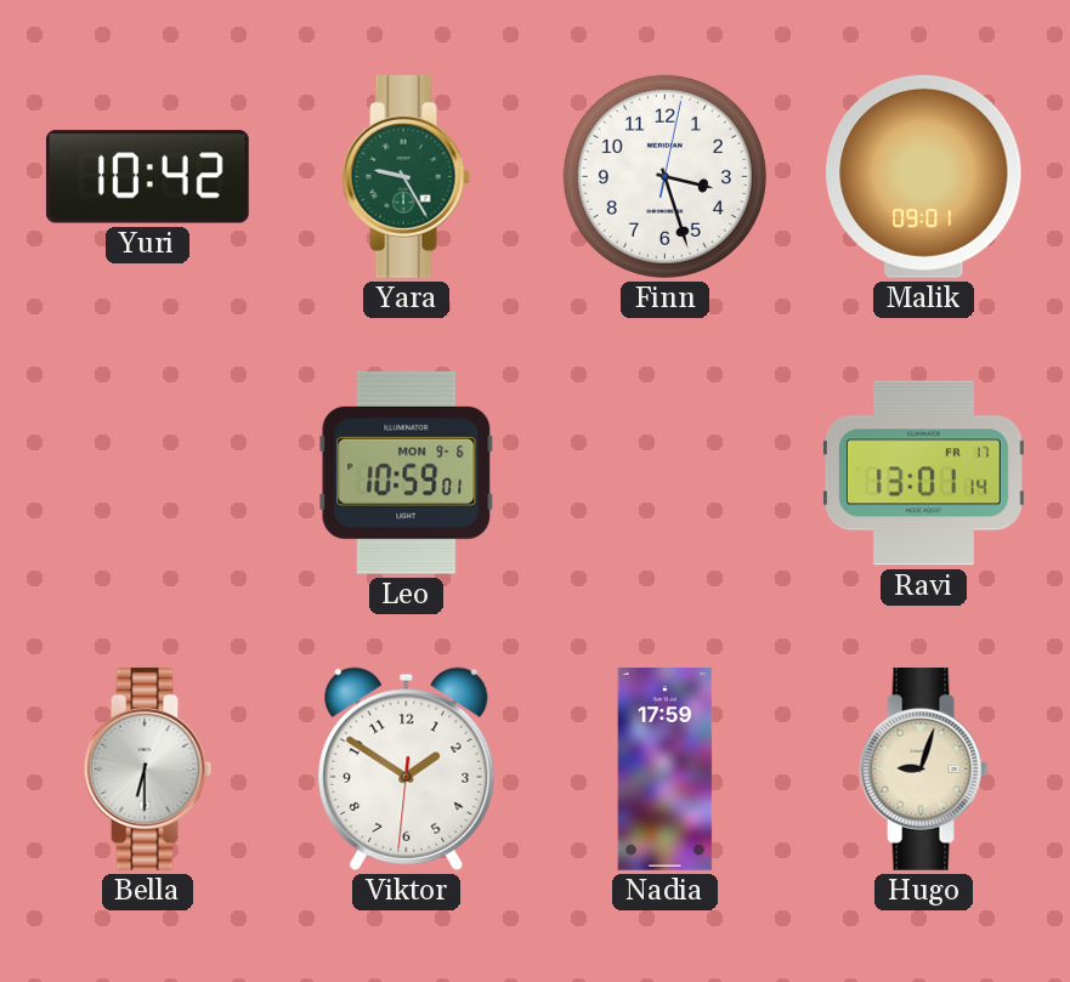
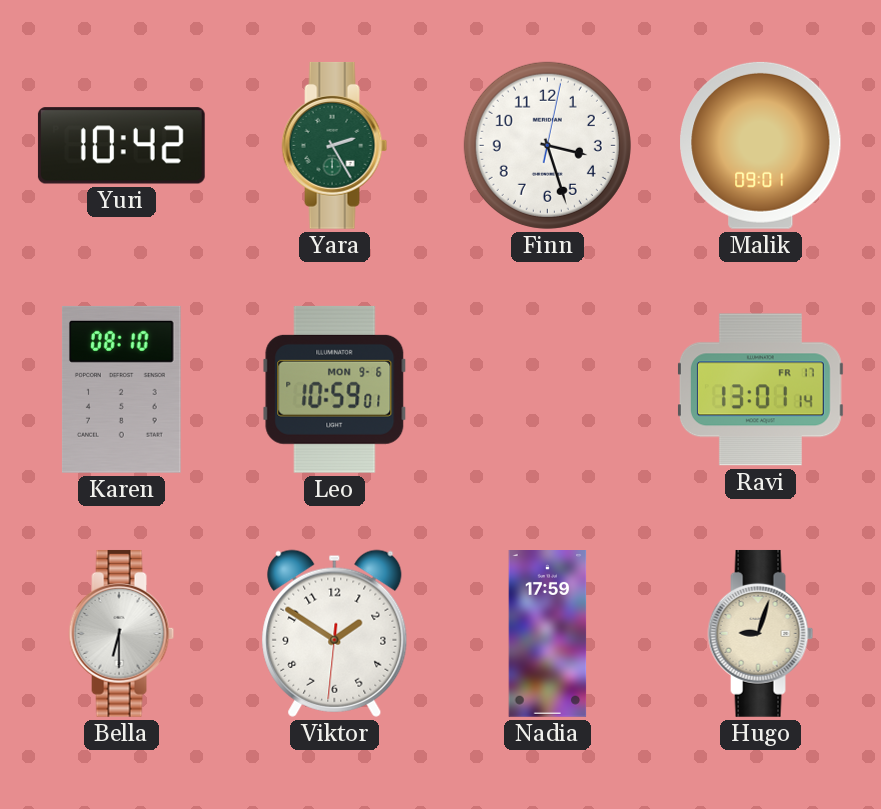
Yara: 9:25 -> 2:25 (335, 145)
Karen: none -> 08:10 (121, 389)
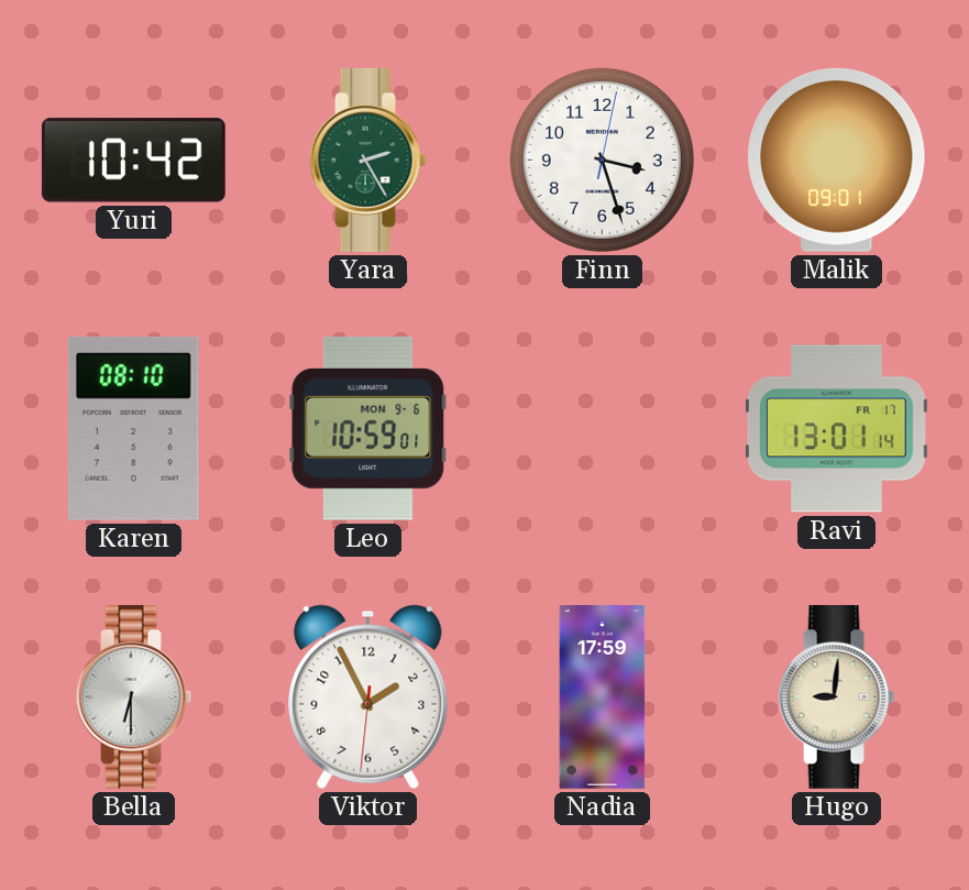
Viktor: 1:50 -> 1:55 (368, 696)
Hugo: 9:03 -> 9:01 (837, 696)
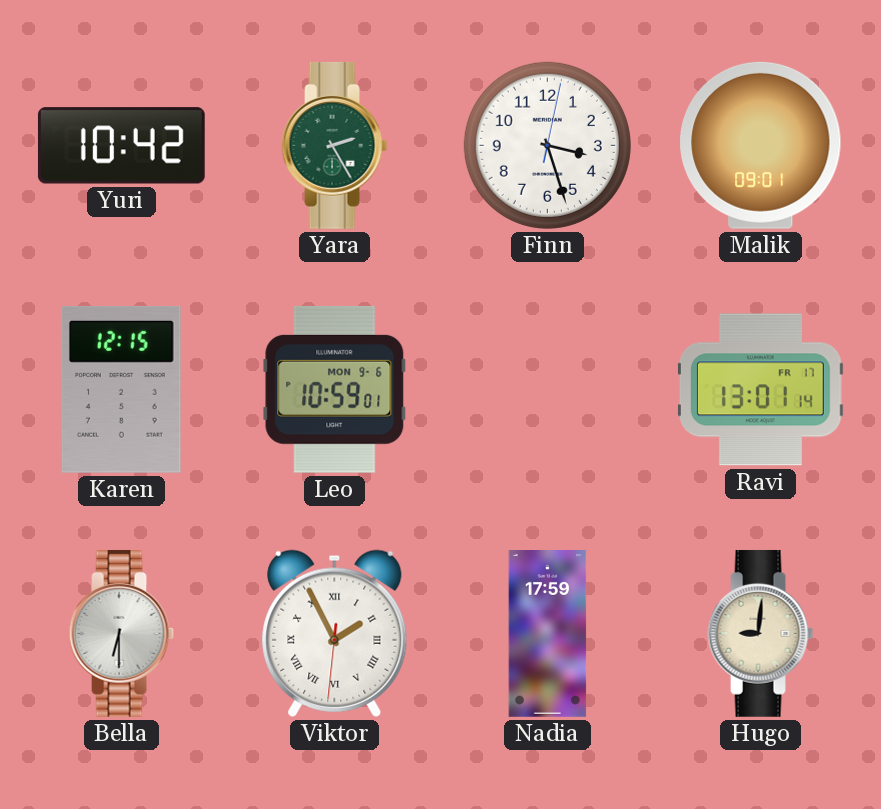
Karen: 08:10 -> 12:15 (121, 389)
Viktor numerals: Arabic -> Roman (335, 633)
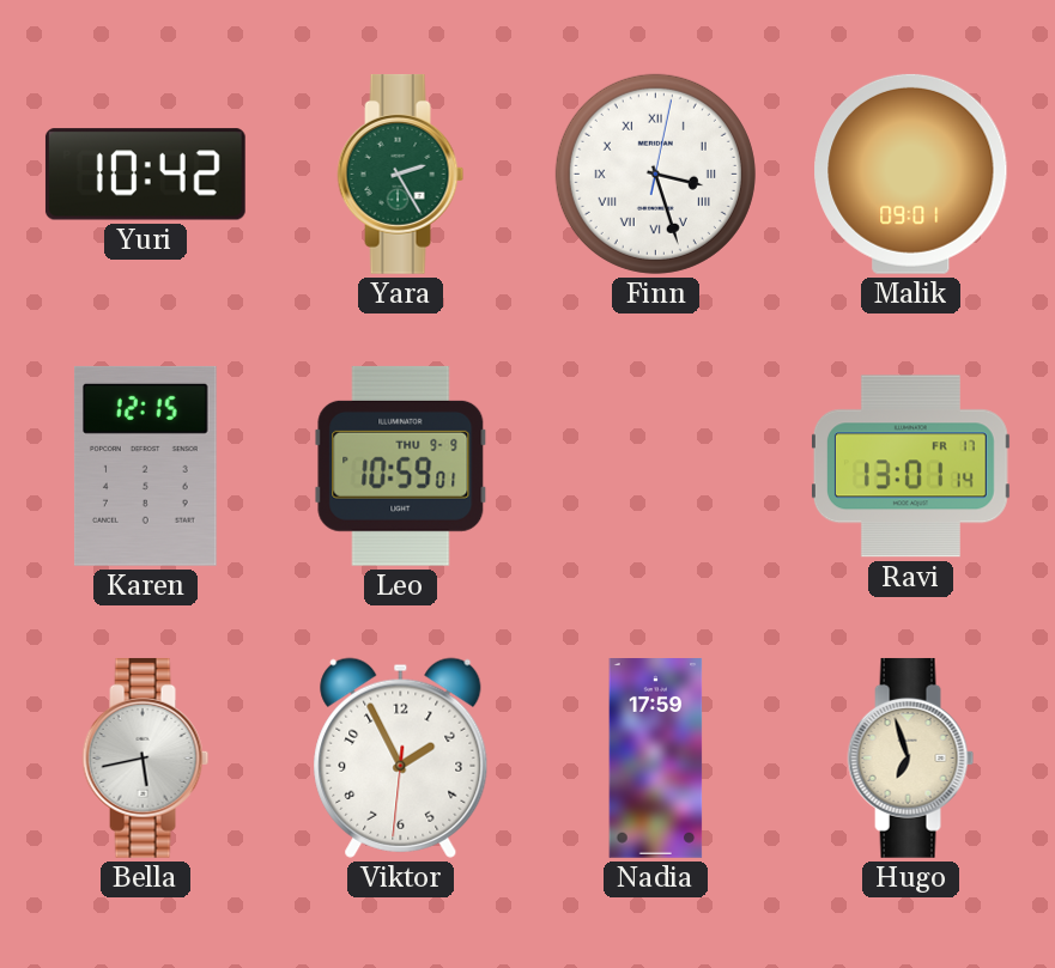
Finn numerals: Arabic -> Roman (655, 173)
Leo date: MON 9-6 -> THU 9-9 (401, 465)
Bella: 6:30 -> 5:43 (146, 757)
Viktor numerals: Roman -> Arabic (401, 757)
Hugo: 9:01 -> 6:57 (911, 757)
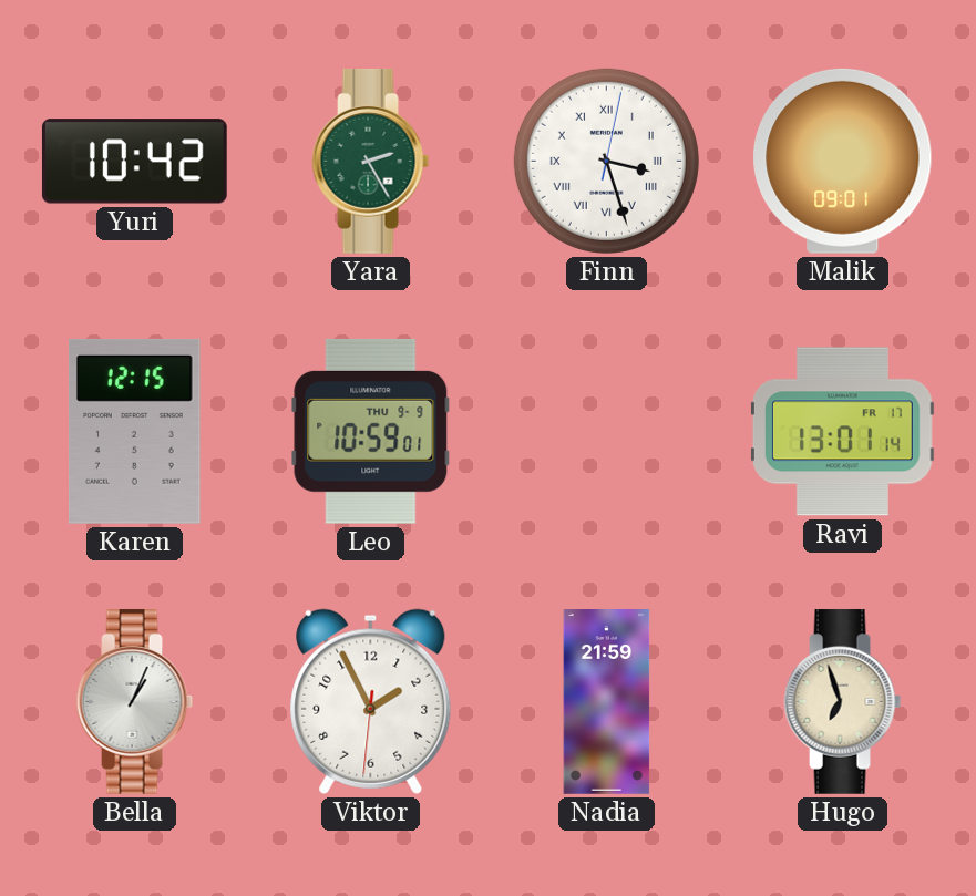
Bella: 5:43 -> 1:04 (135, 701)
Nadia: 17:59 -> 21:59 (607, 702)
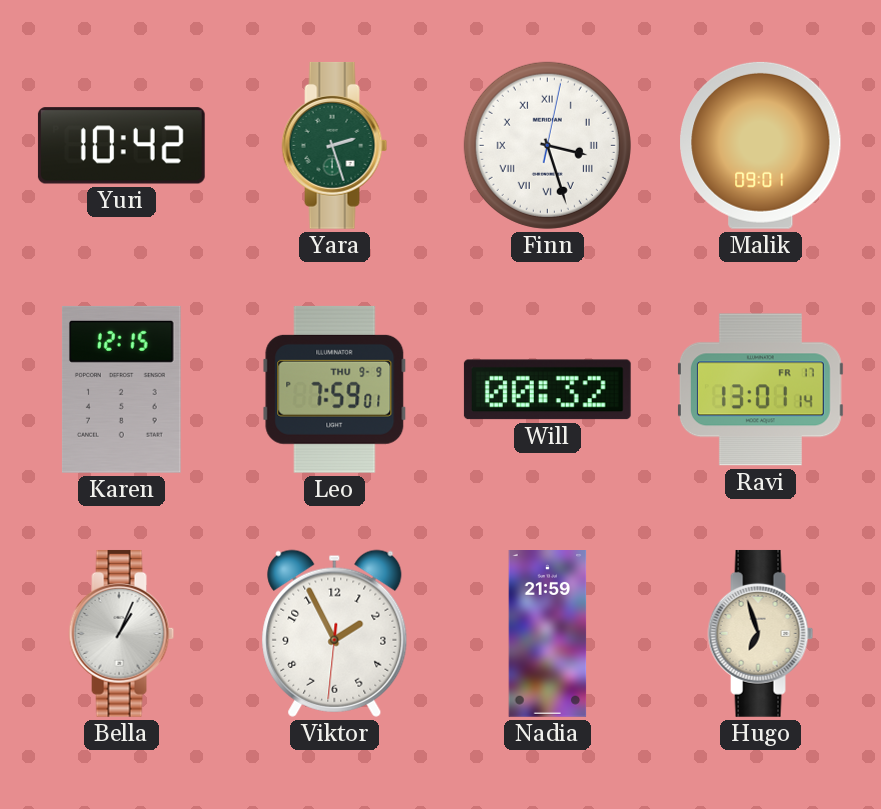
Yara: 2:25 -> 2:27 (335, 145)
Leo: 10:59 -> 7:59 (335, 389)
Will: none -> 00:32 (547, 390)
